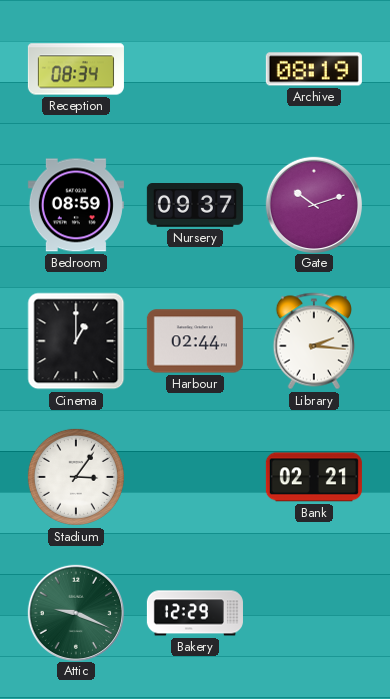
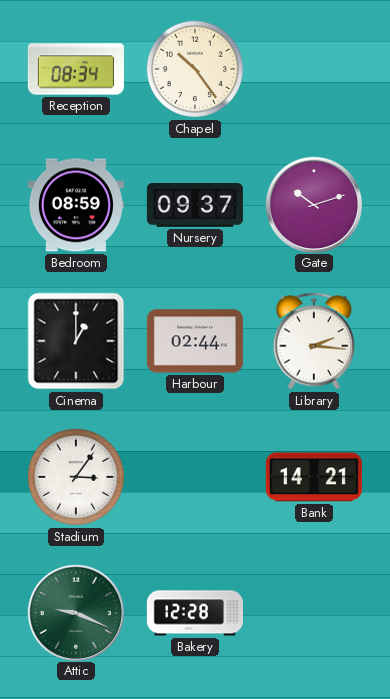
Chapel: none -> 10:24 (195, 69)
Archive: 08:19 -> none (314, 69)
Bank: 02:21 -> 14:21 (314, 477)
Bakery: 12:29 -> 12:28 (195, 613)
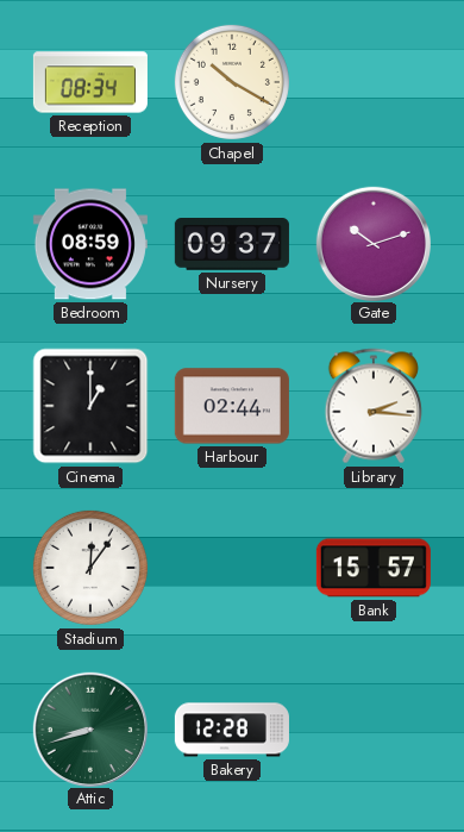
Chapel: 10:24 -> 10:20 (232, 82)
Stadium: 3:06 -> 12:06 (90, 568)
Bank: 14:21 -> 15:57 (374, 568)
Attic: 9:19 -> 8:42 (89, 728)
